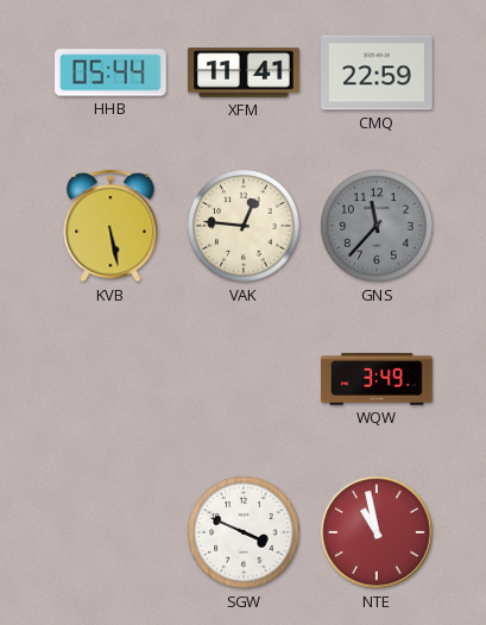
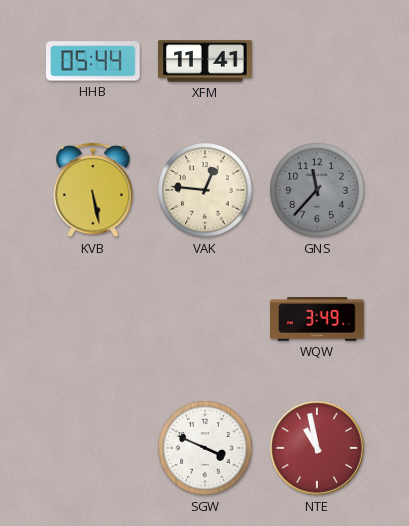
CMQ: 22:59 -> none (378, 72)
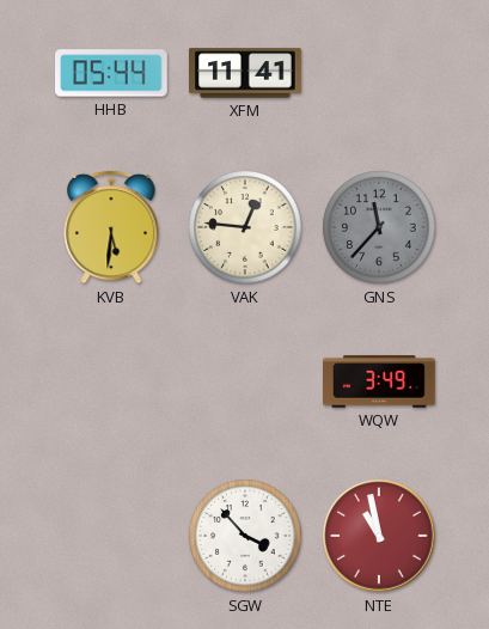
KVB: 5:28 -> 5:31 (111, 227)
SGW: 3:49 -> 3:53 (245, 536)
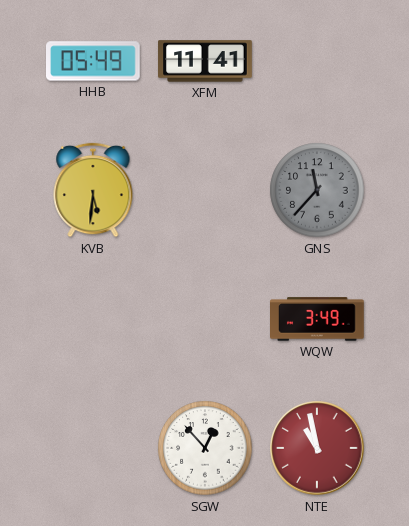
HHB: 05:44 -> 05:49 (94, 61)
VAK: 12:46 -> none (245, 227)
SGW: 3:53 -> 12:53 (205, 448)
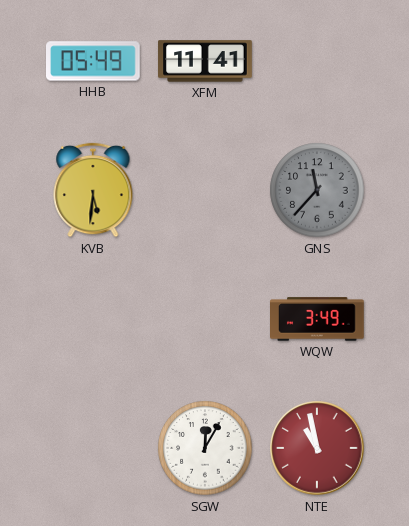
SGW: 12:53 -> 12:05 (205, 448)
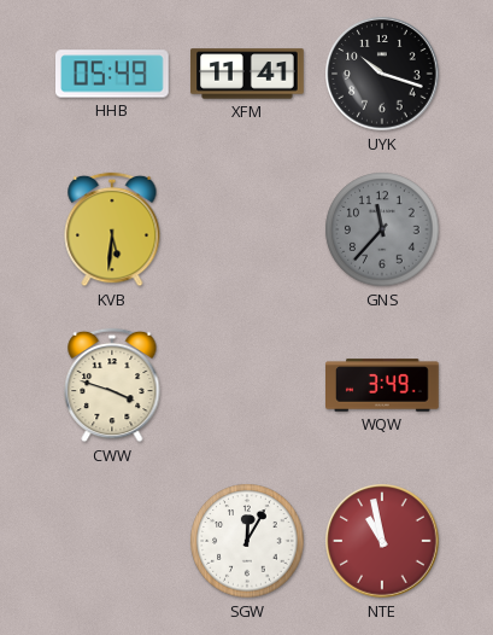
UYK: none -> 10:18 (382, 74)
CWW: none -> 3:48 (112, 385)
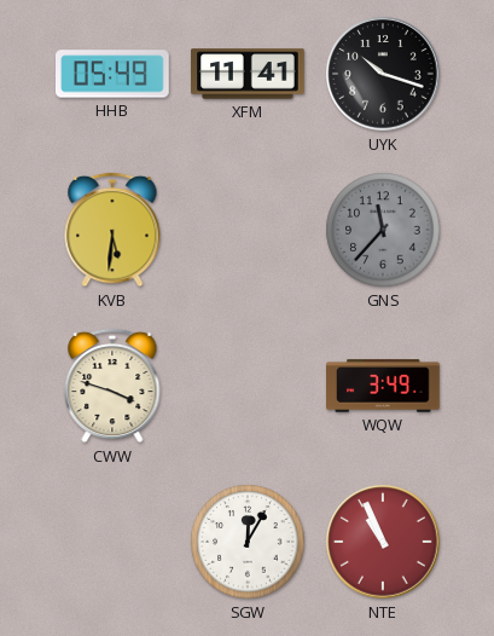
NTE: 10:58 -> 10:56 (383, 542)
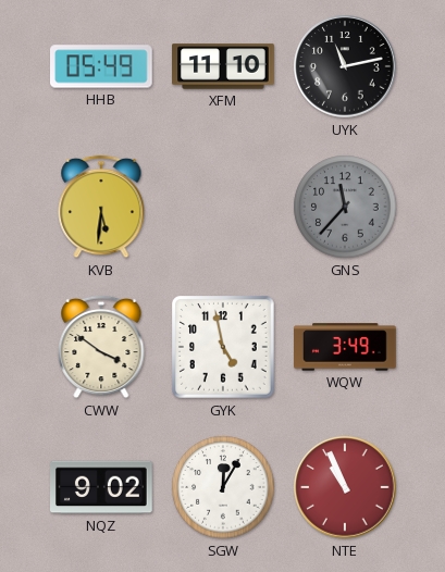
XFM: 11:41 -> 11:10 (223, 66)
UYK: 10:18 -> 11:13 (345, 66)
CWW: 3:48 -> 3:51 (101, 347)
GYK: none -> 4:58 (224, 348)
NQZ: none -> 9:02 (102, 487)
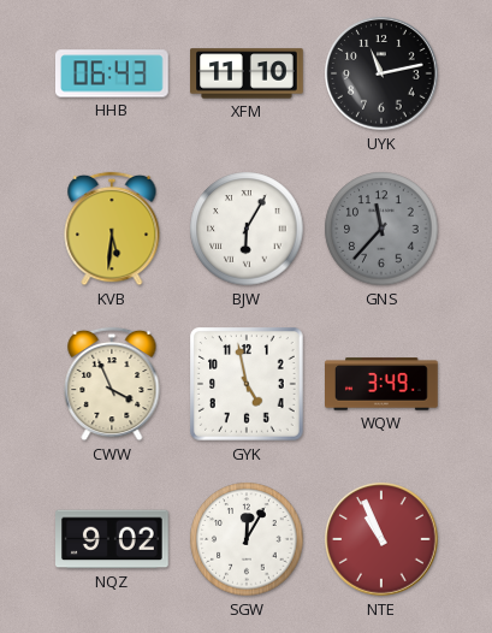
HHB: 05:49 -> 06:43 (113, 73)
BJW: none -> 6:05 (247, 229)
CWW: 3:51 -> 3:56 (112, 384)
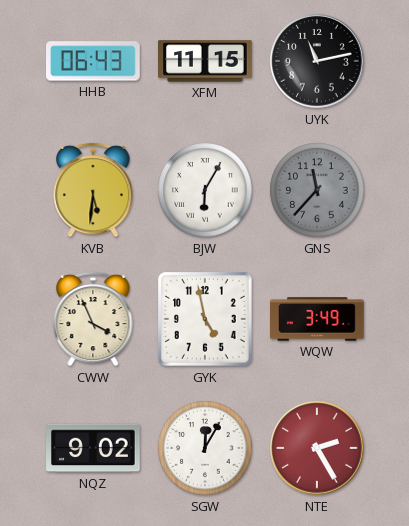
XFM: 11:10 -> 11:15 (205, 61)
NTE: 10:56 -> 2:25 (317, 448)
